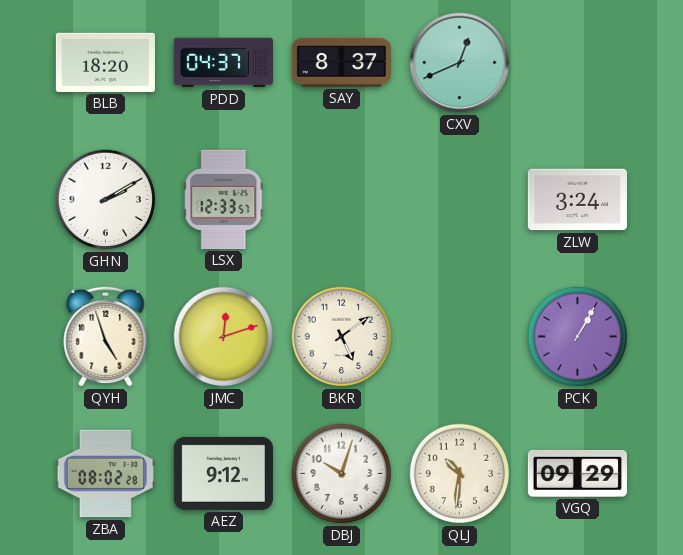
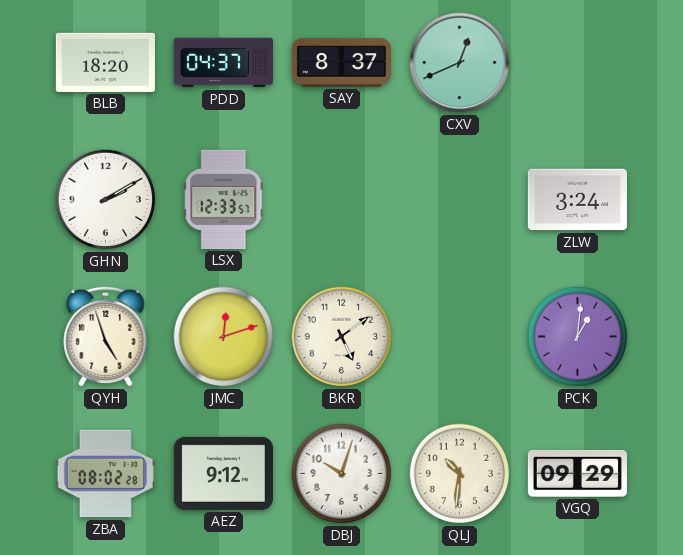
PCK: 1:05 -> 1:01 (578, 337)
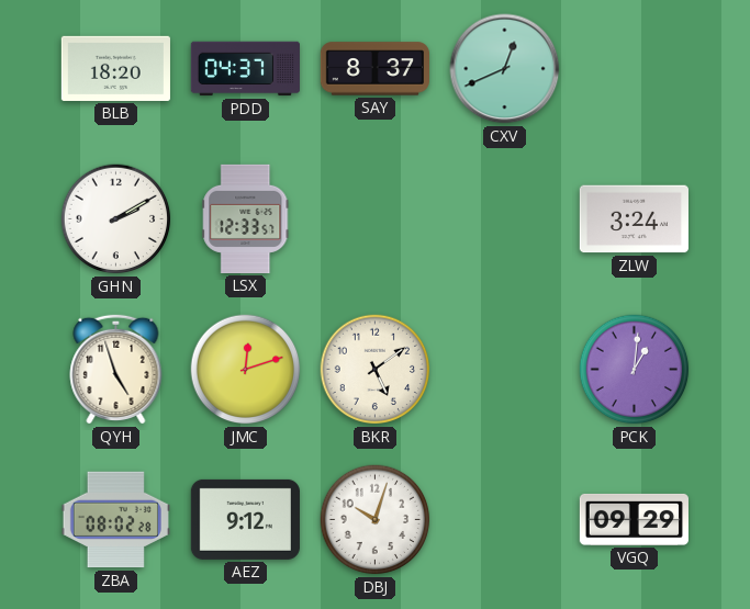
QLJ: 10:31 -> none (460, 474)
